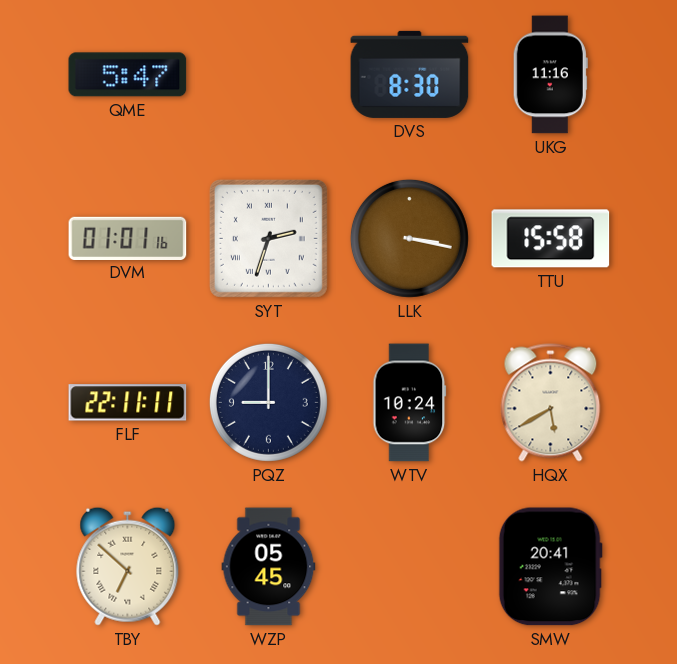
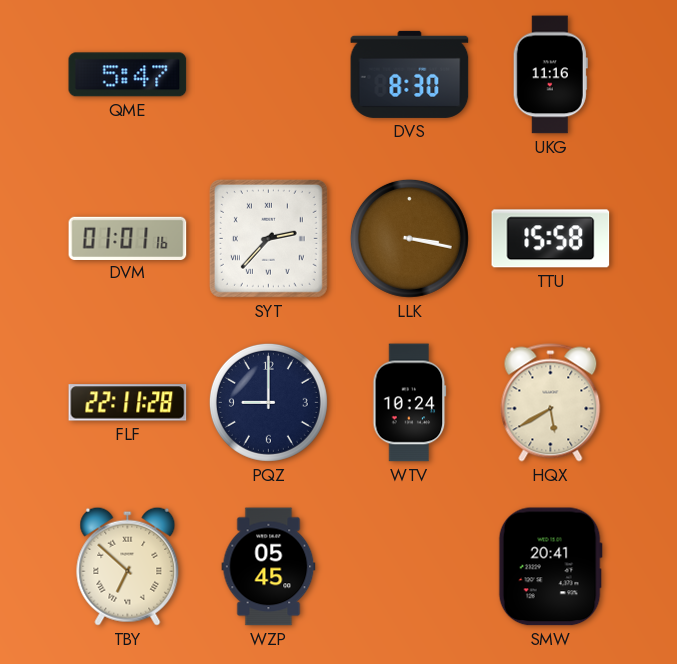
SYT: 2:33 -> 2:37 (268, 238)
FLF: 22:11:11 -> 22:11:28 (128, 403)
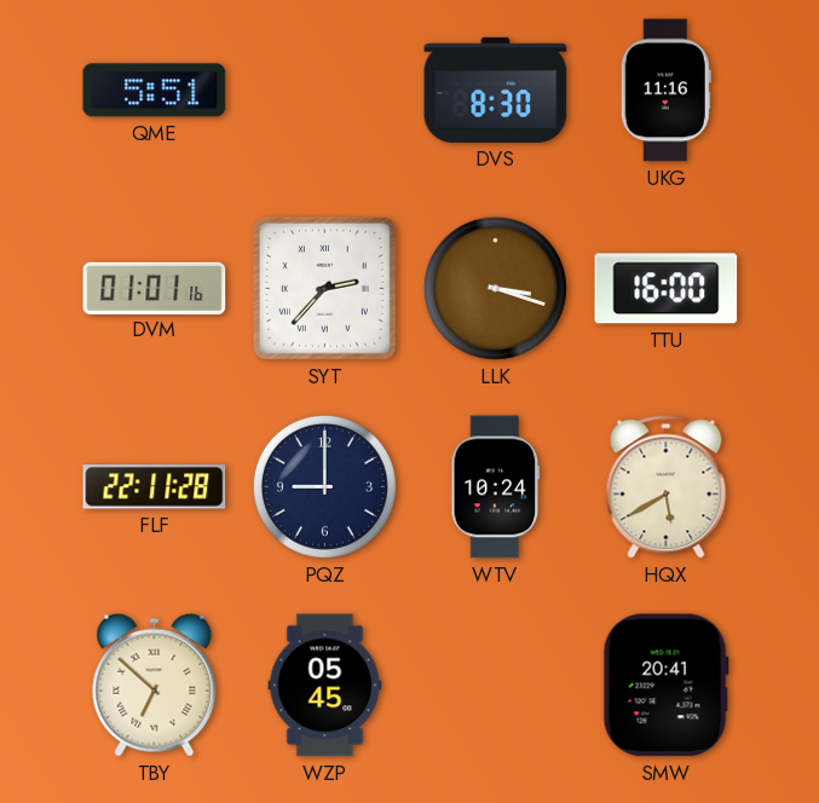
QME: 5:47 -> 5:51 (155, 91)
LLK: 3:17 -> 3:18 (495, 288)
TTU: 15:58 -> 16:00 (667, 289)
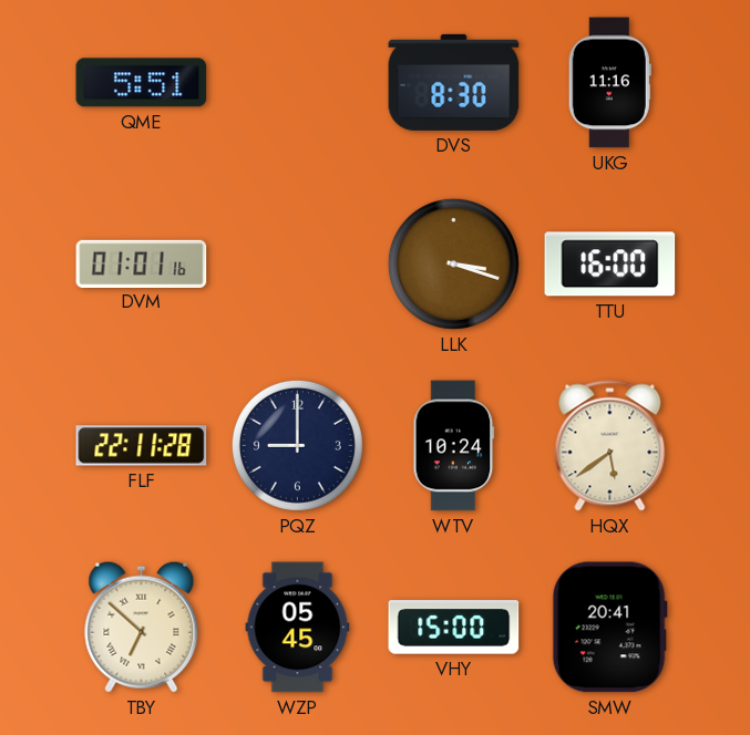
SYT: 2:37 -> none (324, 288)
HQX: 5:40 -> 5:39 (610, 446)
VHY: none -> 15:00 (454, 628)
